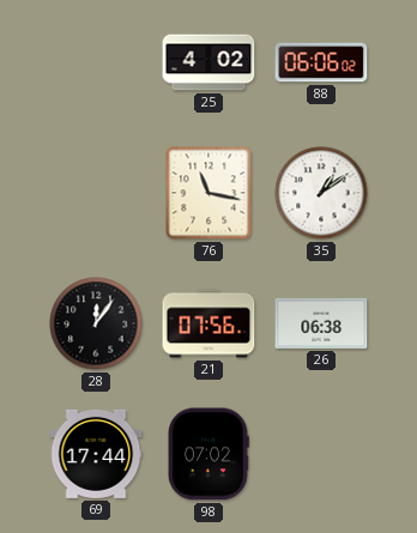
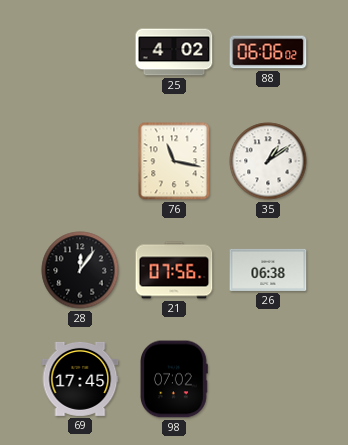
69: 17:44 -> 17:45 (80, 379)
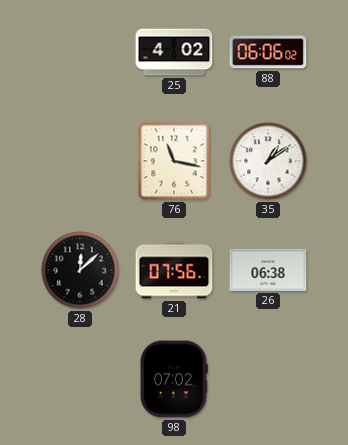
28: 12:06 -> 12:08 (80, 270)
69: 17:45 -> none (80, 379)
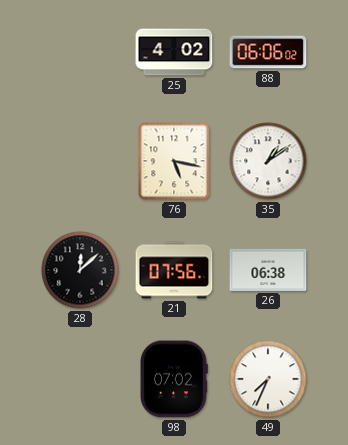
76: 11:17 -> 5:17 (174, 161)
49: none -> 7:34 (268, 379)
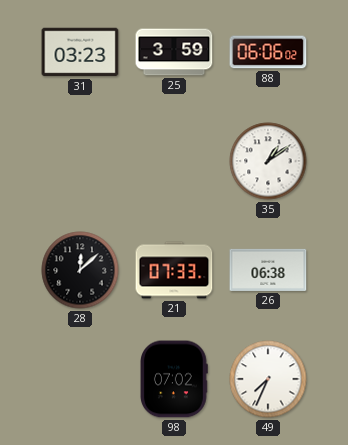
31: none -> 03:23 (80, 52)
25: 4:02 -> 3:59 (174, 52)
76: 5:17 -> none (174, 161)
21: 07:56 -> 07:33 (174, 270)
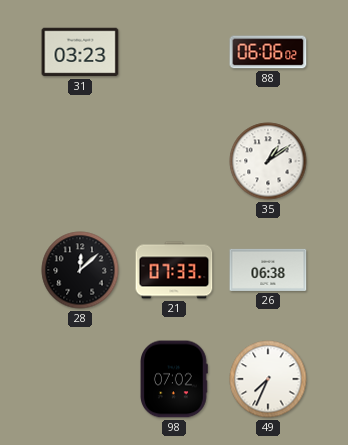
25: 3:59 -> none (174, 52)
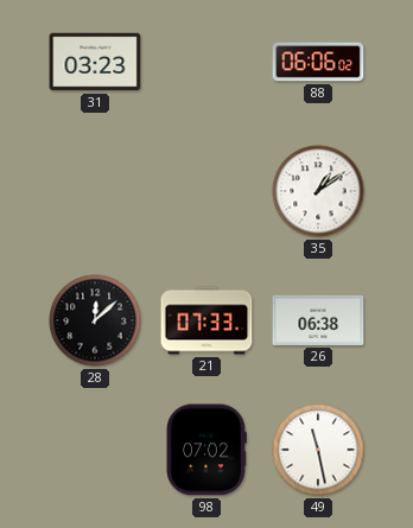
49: 7:34 -> 11:28 (318, 450)
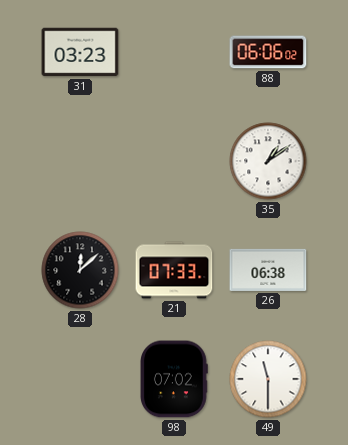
49: 11:28 -> 11:30 (268, 379)
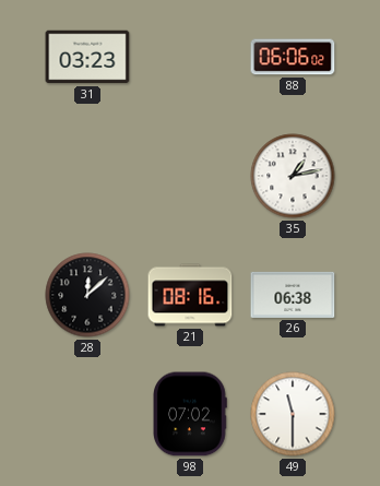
35: 1:09 -> 1:13 (293, 176)
21: 07:33 -> 08:16 (190, 295)
